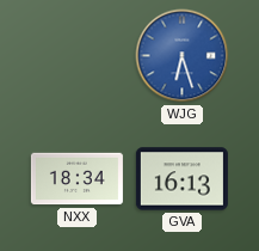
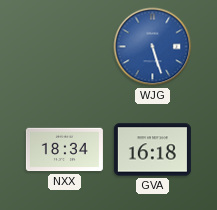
WJG: 6:27 -> 5:27 (153, 47)
GVA: 16:13 -> 16:18 (152, 150)
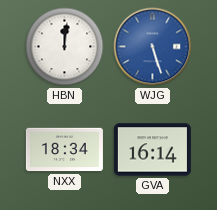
HBN: none -> 12:01 (65, 47)
GVA: 16:18 -> 16:14 (152, 150)
